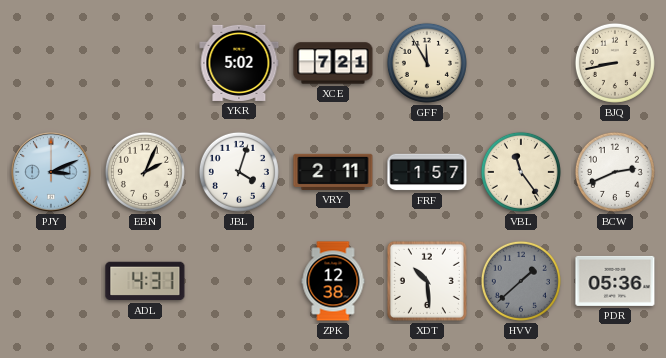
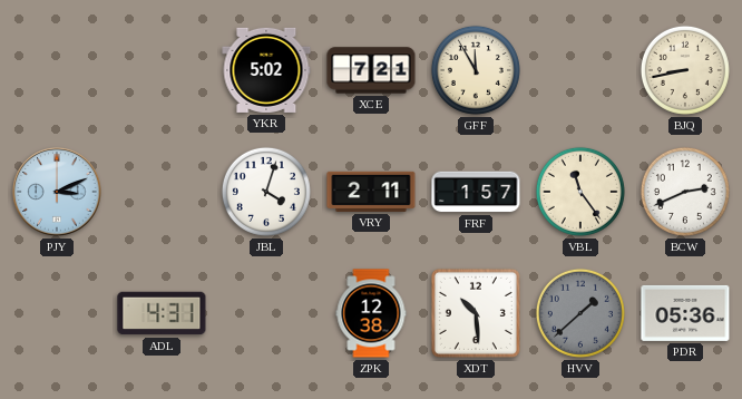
EBN: 2:04 -> none (145, 172)
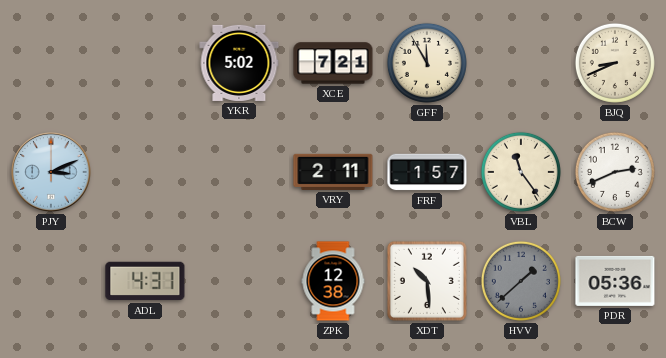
BJQ: 8:43 -> 8:41 (615, 63)
JBL: 4:03 -> none (266, 192)
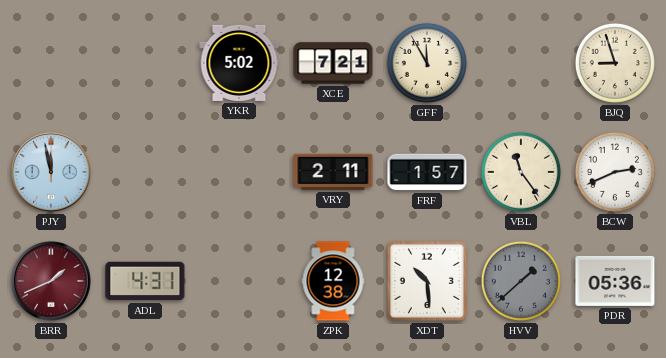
BJQ: 8:41 -> 8:57 (615, 63)
PJY: 3:11 -> 11:58 (51, 172)
BRR: none -> 1:41 (51, 281)
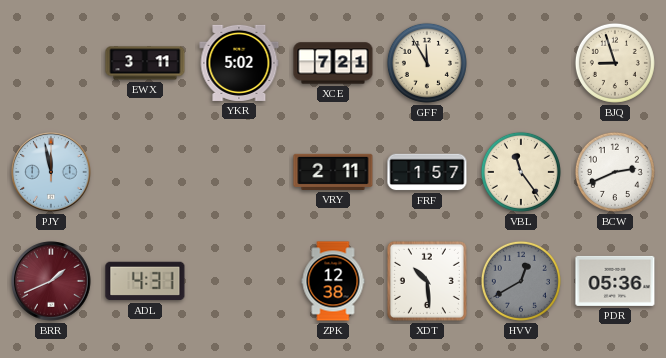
EWX: none -> 3:11 (145, 63)
HVV: 1:38 -> 12:40 (521, 281)
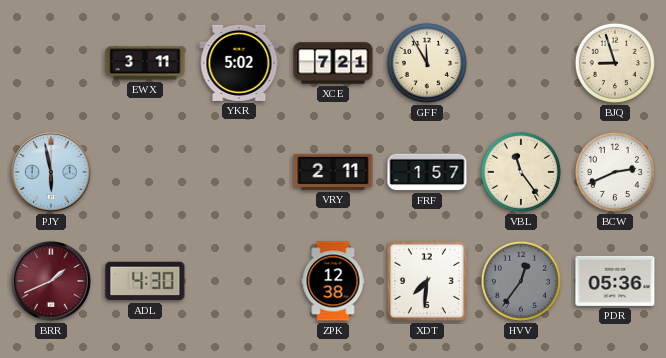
PJY: 11:58 -> 5:58 (51, 172)
ADL: 4:31 -> 4:30 (145, 281)
XDT: 10:29 -> 7:31 (427, 281)
HVV: 12:40 -> 12:36 (521, 281)
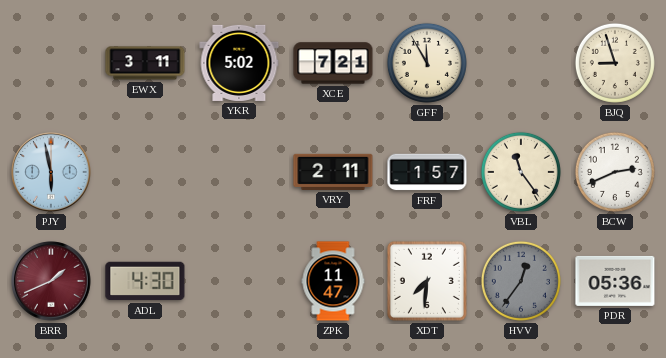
ZPK: 12:38 -> 11:47 (333, 281)
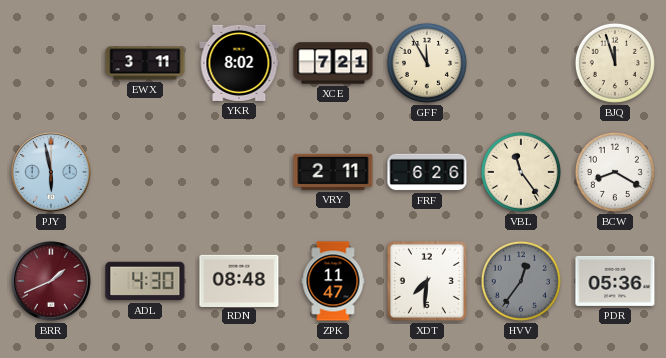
YKR: 5:02 -> 8:02 (239, 63)
BJQ: 8:57 -> 11:57 (615, 63)
FRF: 1:57 -> 6:26 (427, 172)
BCW: 2:41 -> 8:20 (615, 172)
RDN: none -> 08:48 (239, 280)
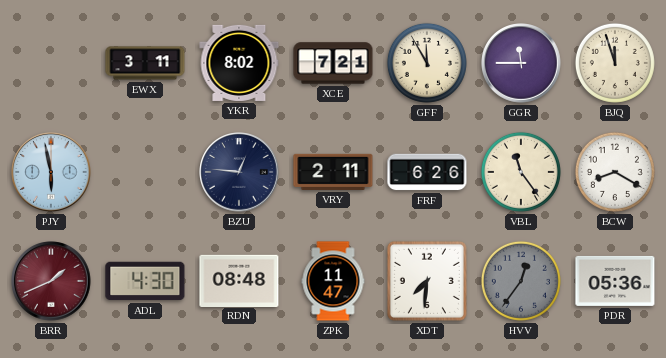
GGR: none -> 11:45 (521, 63)
BZU: none -> 12:46 (239, 172)
